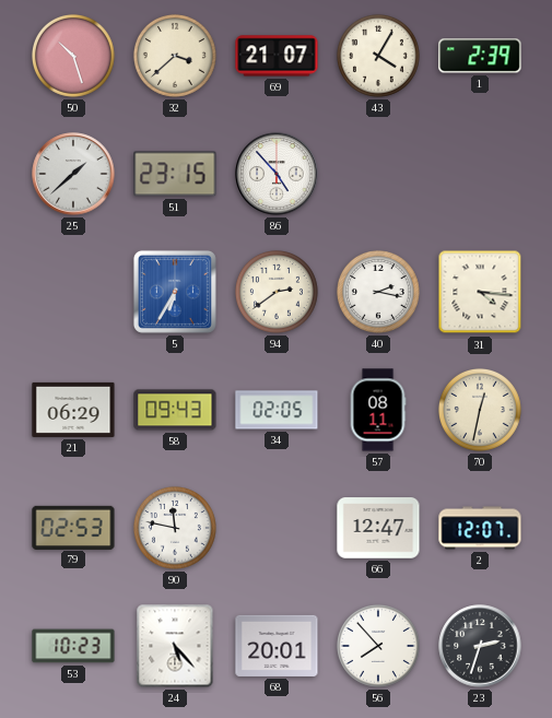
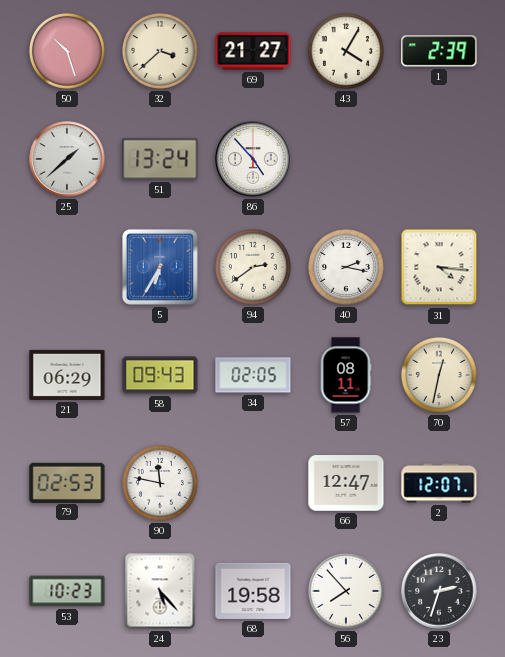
69: 21:07 -> 21:27 (253, 51)
51: 23:15 -> 13:24 (160, 159)
68: 20:01 -> 19:58 (253, 591)
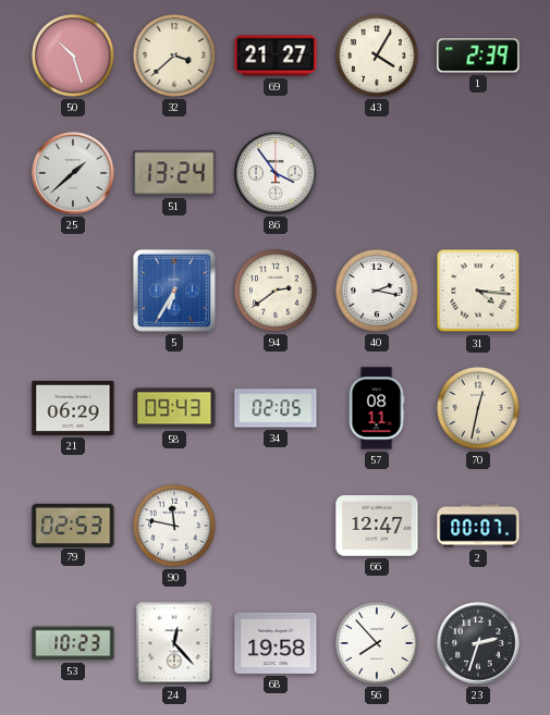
86: 4:53 -> 3:54 (276, 173)
2: 12:07 -> 00:07 (478, 526)
24: 5:23 -> 12:23 (174, 643)
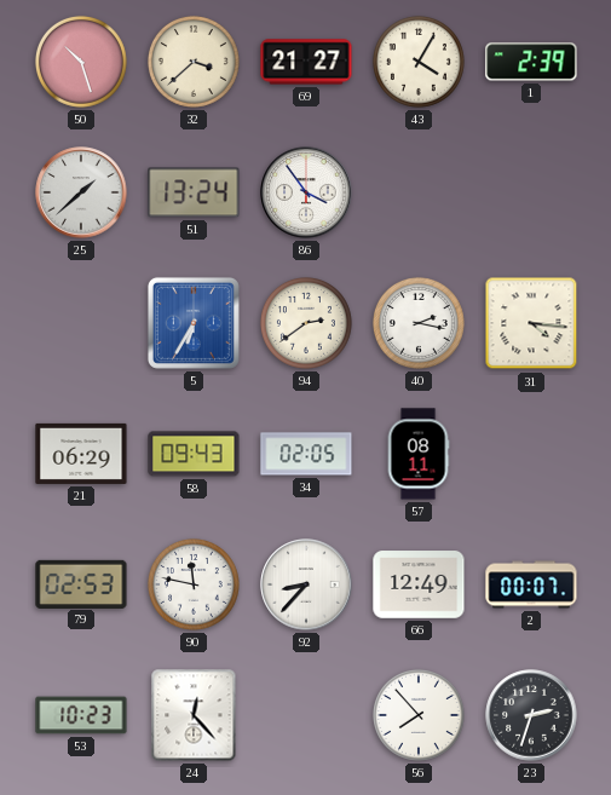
70: 12:32 -> none (478, 408)
92: none -> 8:37 (306, 584)
66: 12:47 -> 12:49 (419, 584)
68: 19:58 -> none (276, 643)
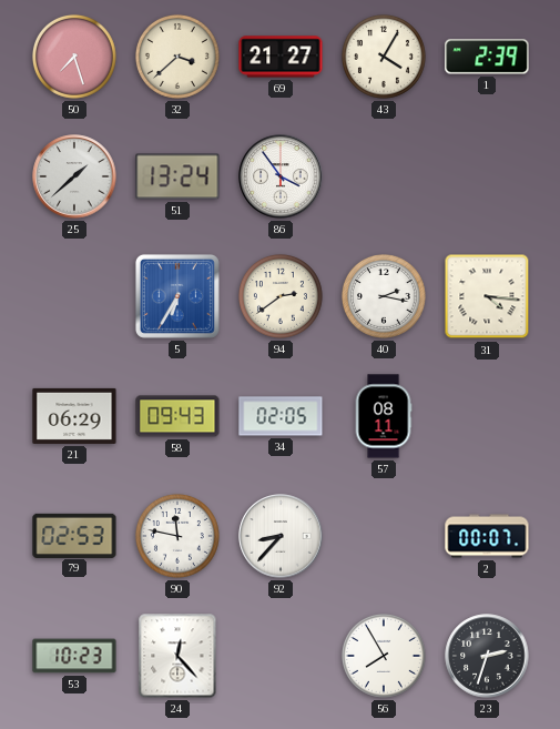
50: 10:27 -> 7:27 (74, 57)
66: 12:49 -> none (419, 584)
56: 7:53 -> 7:55 (384, 656)
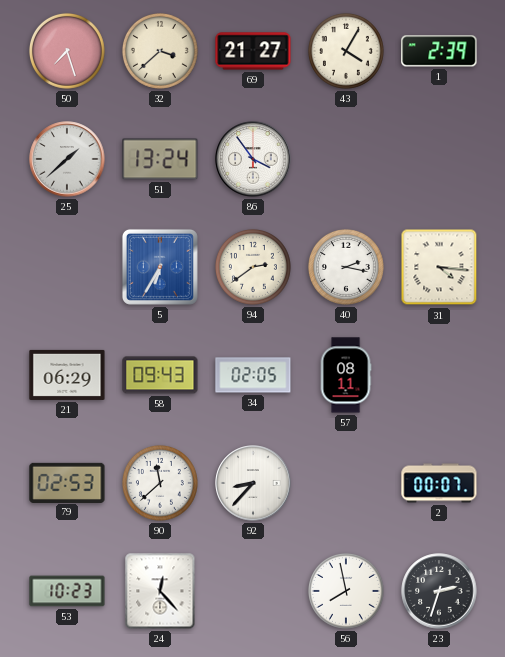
90: 11:47 -> 11:38 (160, 483)
56: 7:55 -> 7:58 (346, 591)
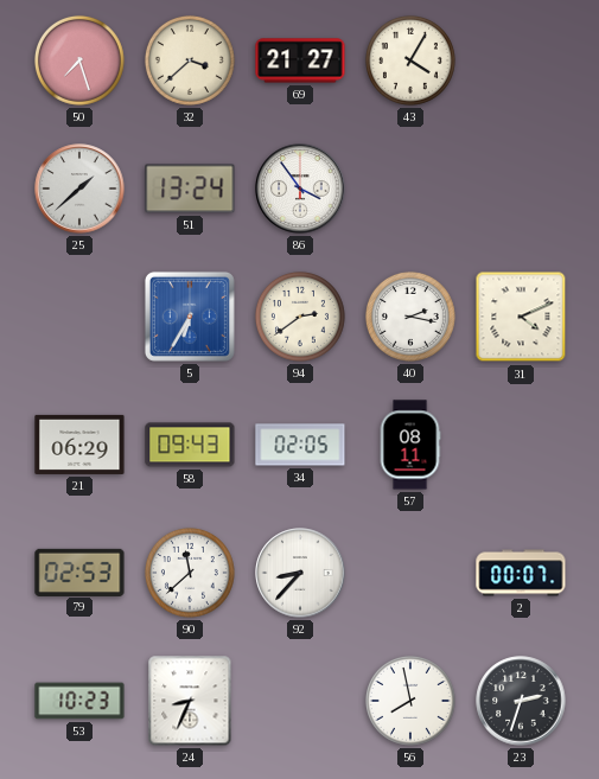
1: 2:39 -> none (439, 51)
31: 4:16 -> 4:11 (521, 317)
24: 12:23 -> 8:34 (190, 701)
